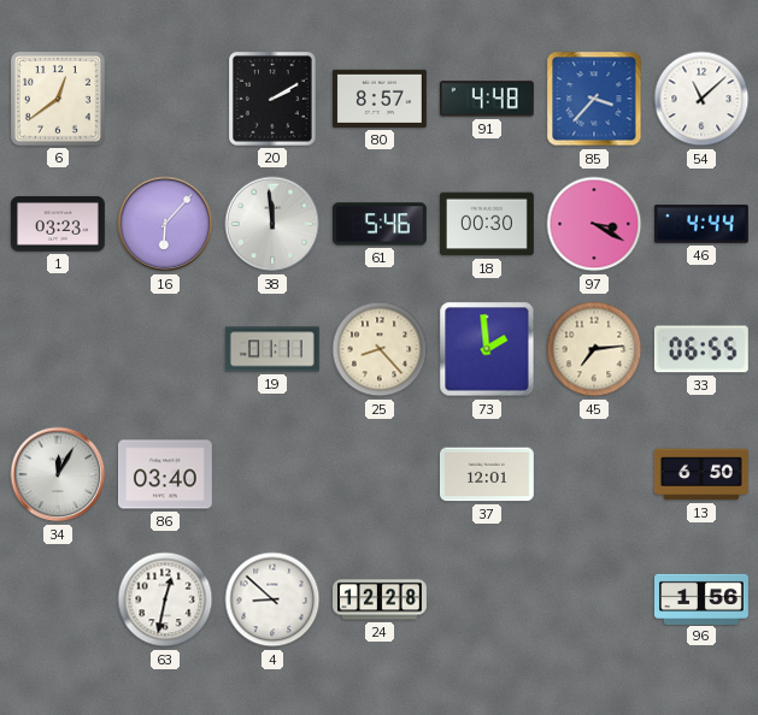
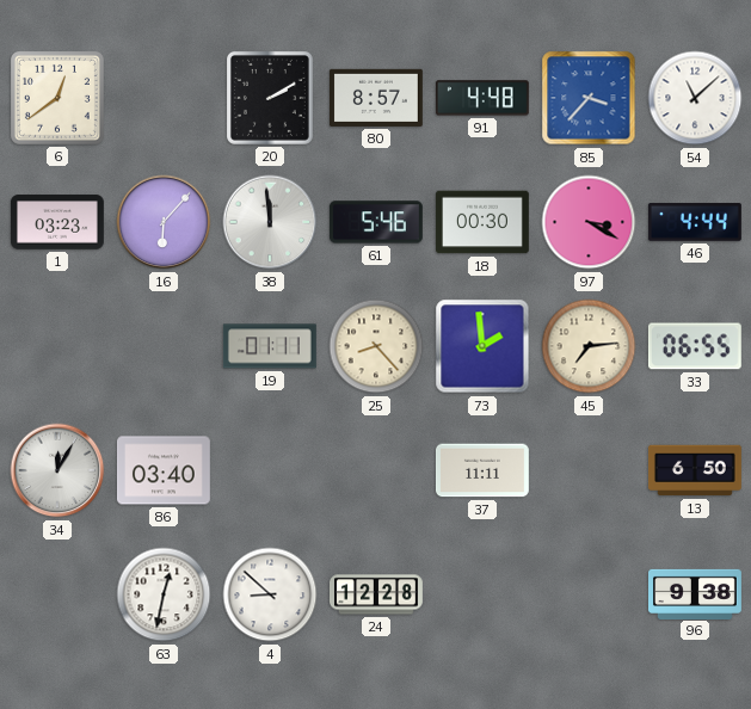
37: 12:01 -> 11:11 (482, 470)
96: 1:56 -> 9:38 (696, 593)
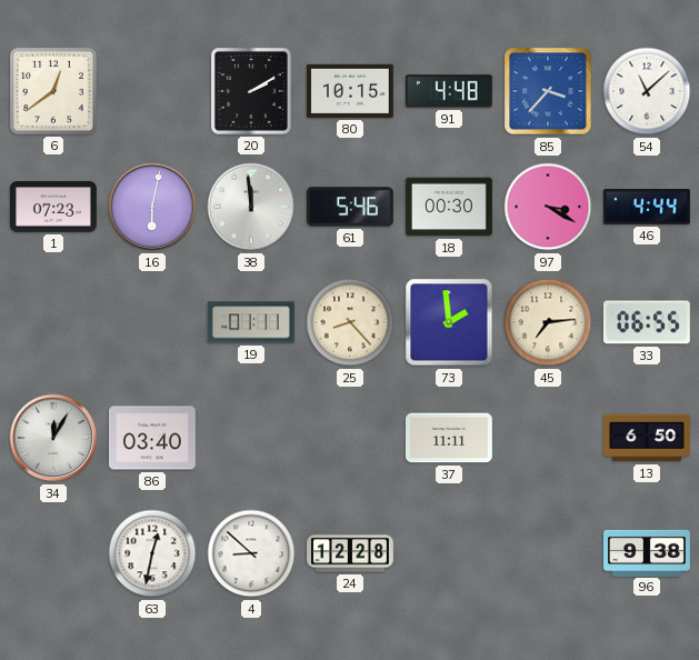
80: 8:57 -> 10:15 (350, 91)
1: 03:23 -> 07:23 (53, 207)
16: 6:07 -> 6:02 (152, 207)
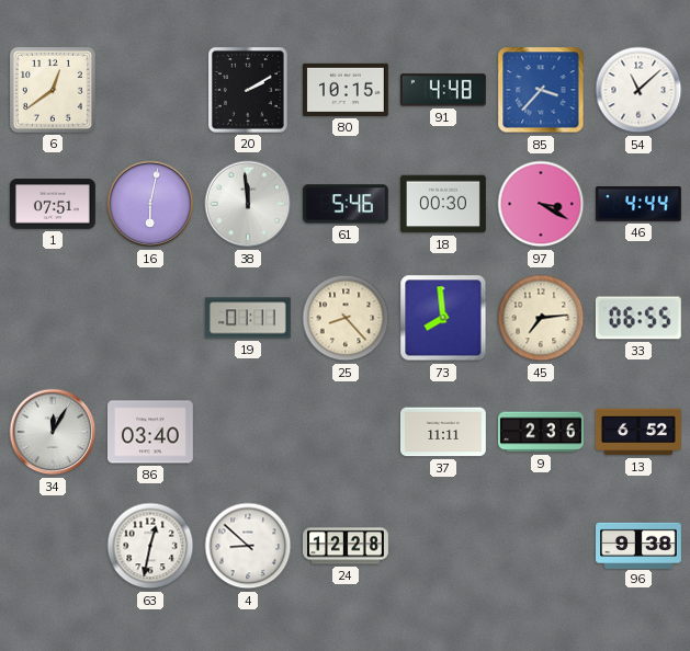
1: 07:23 -> 07:51 (53, 204)
73: 1:59 -> 7:59 (443, 318)
9: none -> 2:36 (542, 432)
13: 6:50 -> 6:52 (638, 432)
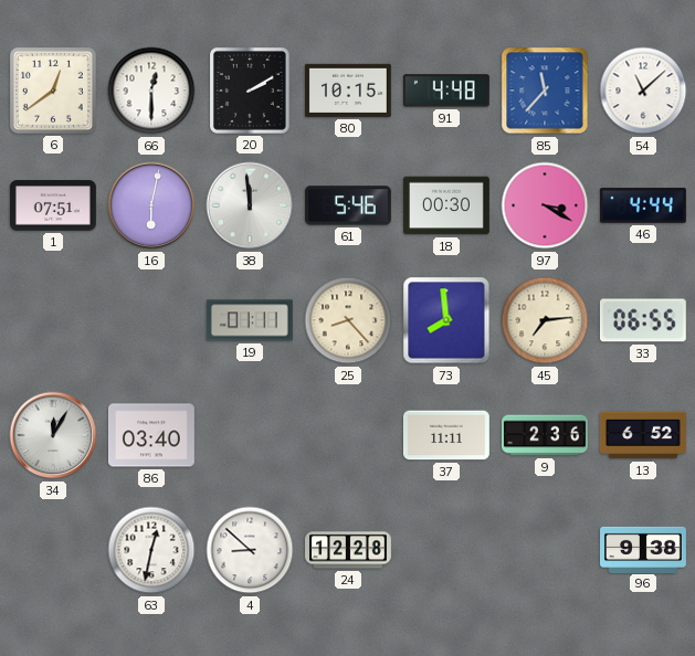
66: none -> 12:30 (151, 91)
85: 3:37 -> 11:37 (545, 91)
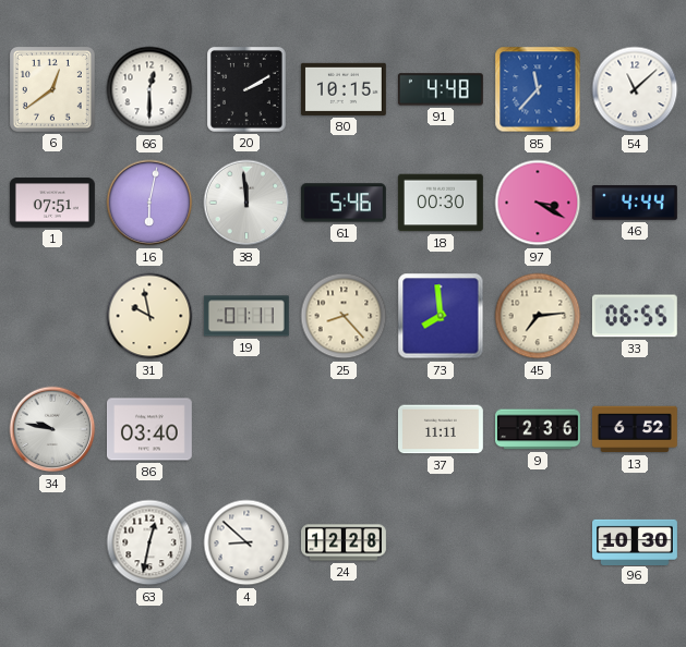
31: none -> 9:58 (149, 316)
34: 12:05 -> 9:47 (52, 429)
96: 9:38 -> 10:30 (636, 541)
